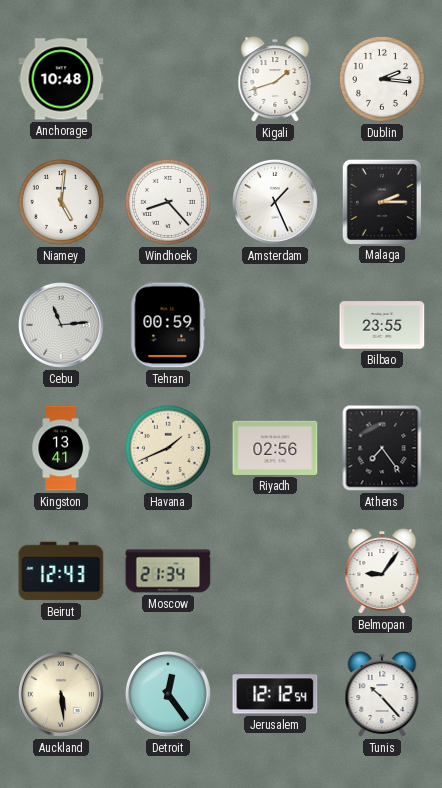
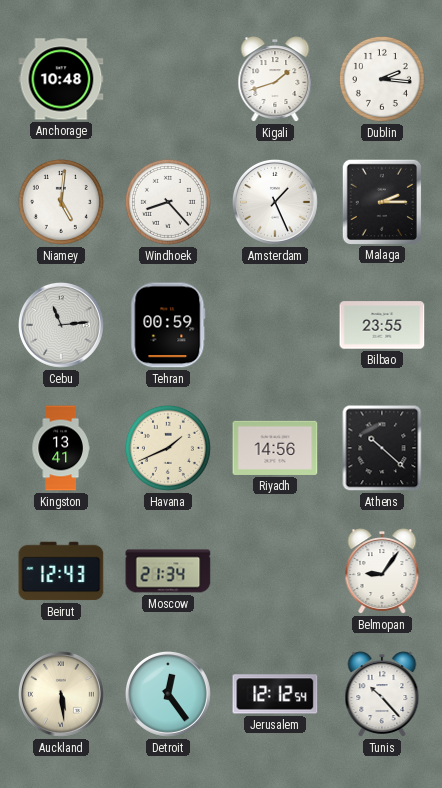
Riyadh: 02:56 -> 14:56 (275, 448)
Athens: 7:24 -> 10:22 (382, 448)
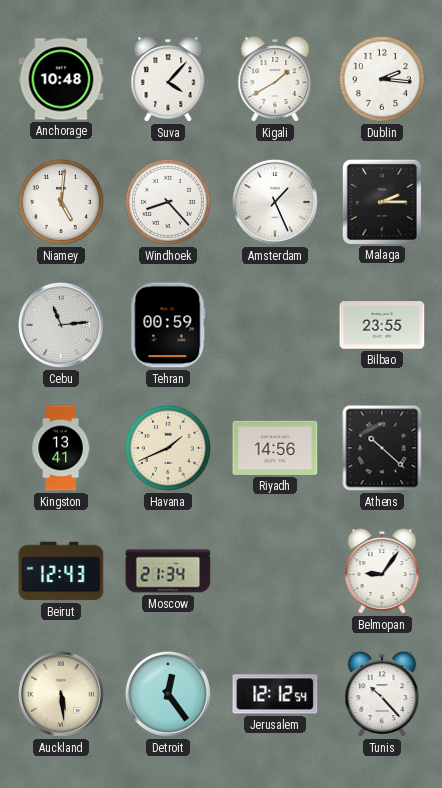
Suva: none -> 4:07 (168, 79)
Kigali: 1:42 -> 1:40 (275, 79)
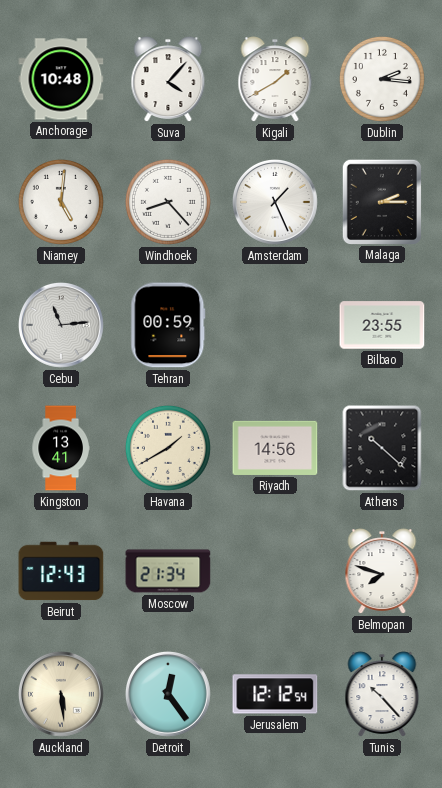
Havana: 1:41 -> 1:40 (168, 448)
Belmopan: 9:06 -> 7:48 (382, 571)
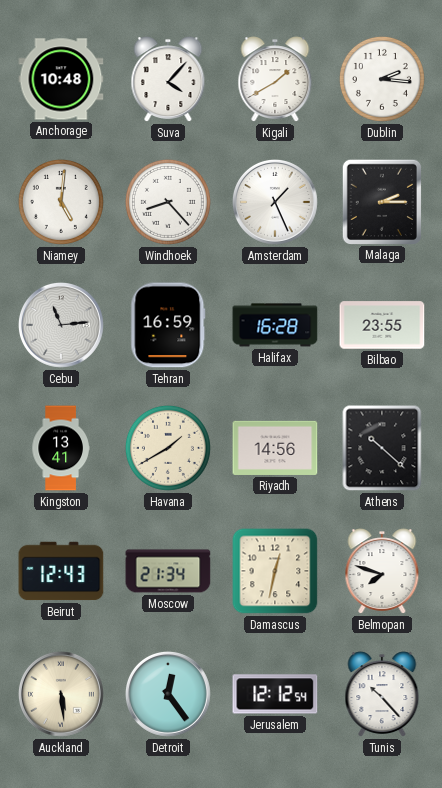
Tehran: 00:59 -> 16:59 (168, 325)
Halifax: none -> 16:28 (275, 325)
Damascus: none -> 12:32 (275, 571)
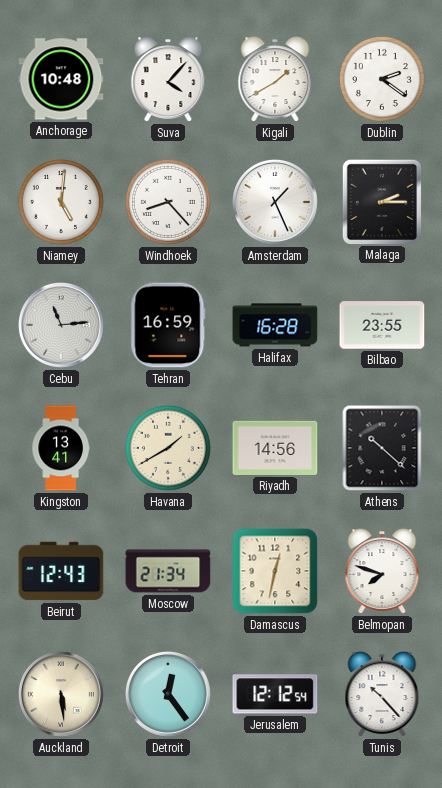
Dublin: 2:16 -> 2:21 (382, 79)
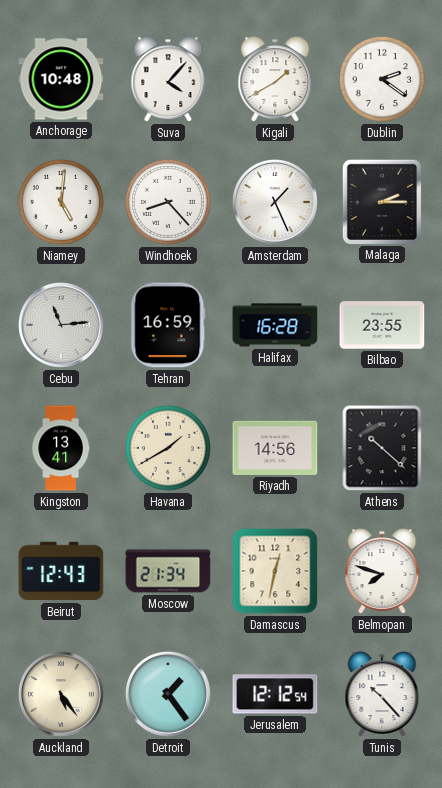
Auckland: 5:29 -> 5:24 (61, 694)
Detroit: 12:24 -> 1:24 (168, 694)
